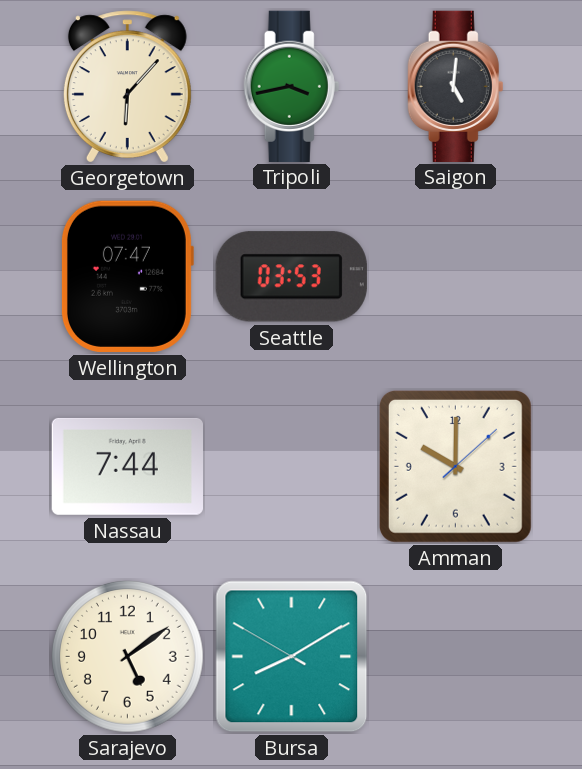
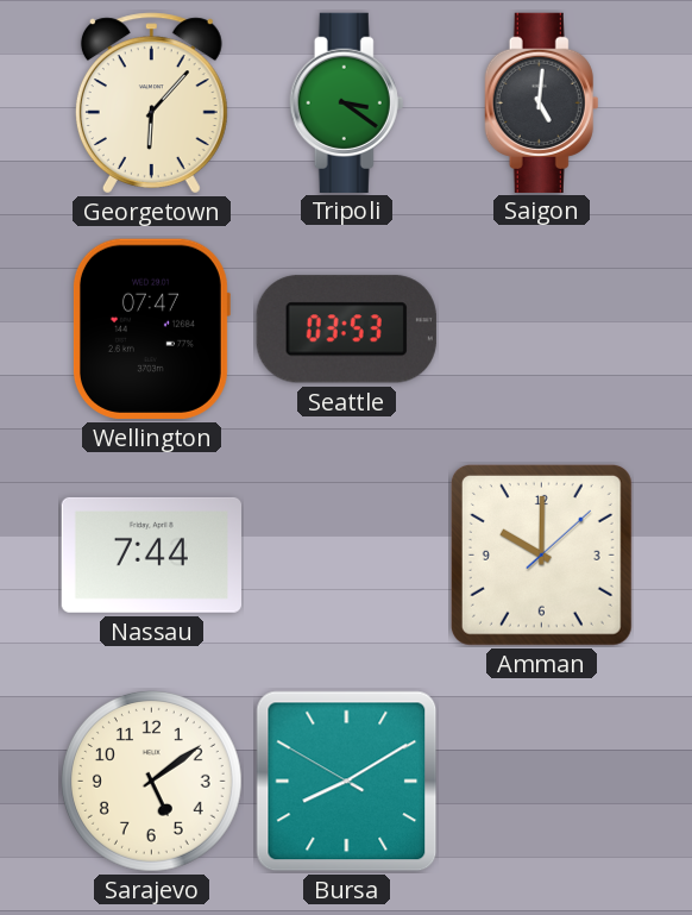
Tripoli: 3:43 -> 3:21 (347, 102)
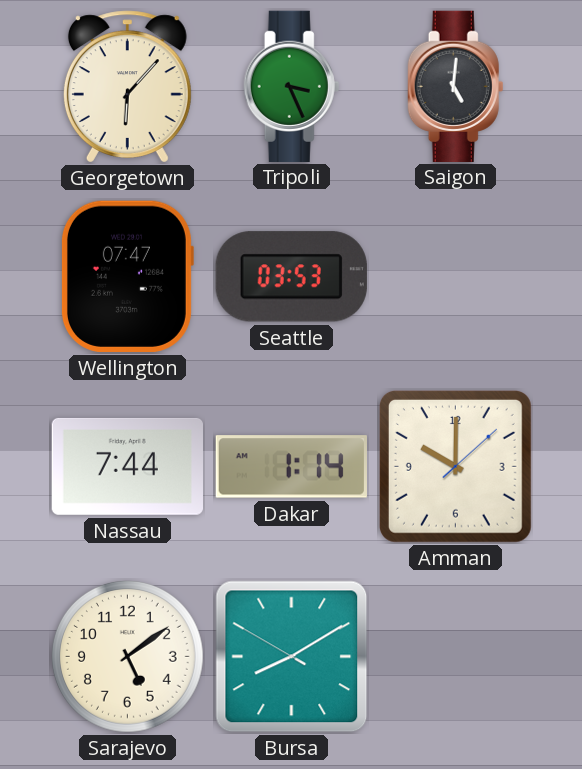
Tripoli: 3:21 -> 3:26 (292, 86)
Dakar: none -> 1:14 (291, 467)
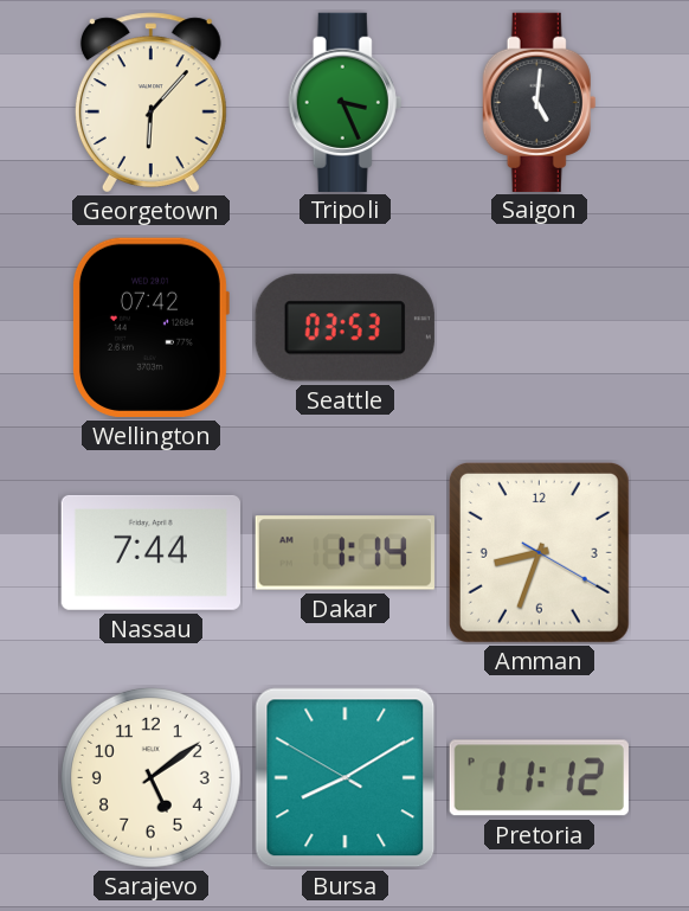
Wellington: 07:47 -> 07:42 (150, 327)
Amman: 10:00 -> 8:33 (539, 552)
Pretoria: none -> 11:12 (539, 778)
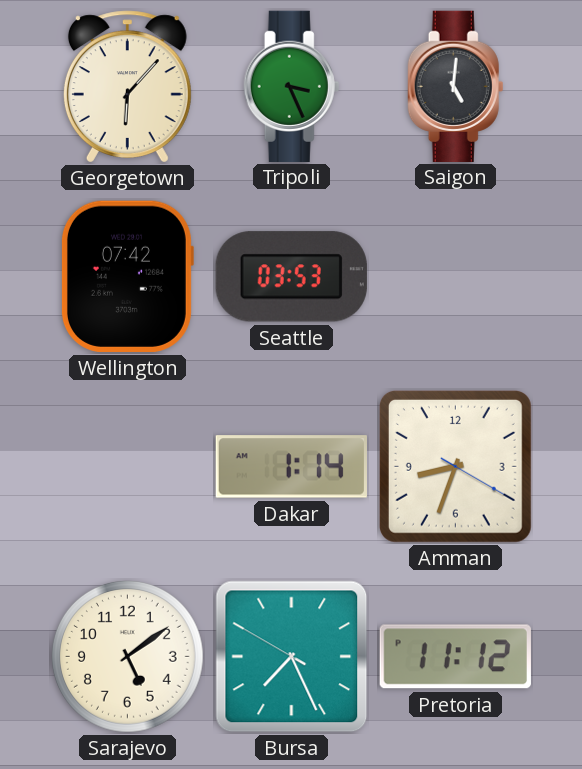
Nassau: 7:44 -> none (150, 552)
Bursa: 8:09 -> 7:25 (292, 657)
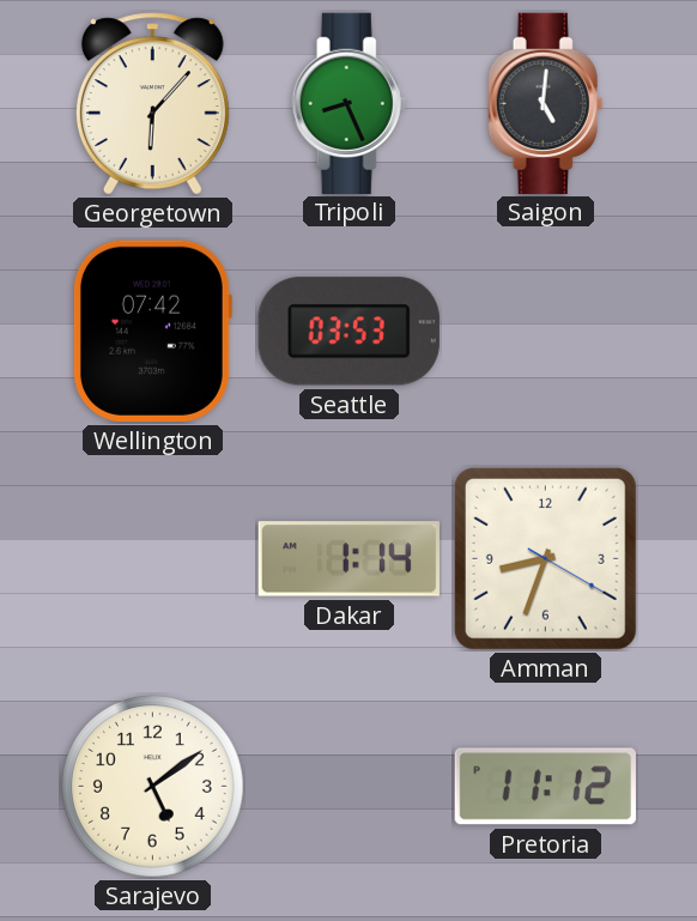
Tripoli: 3:26 -> 8:26 (350, 103)
Bursa: 7:25 -> none (292, 657)
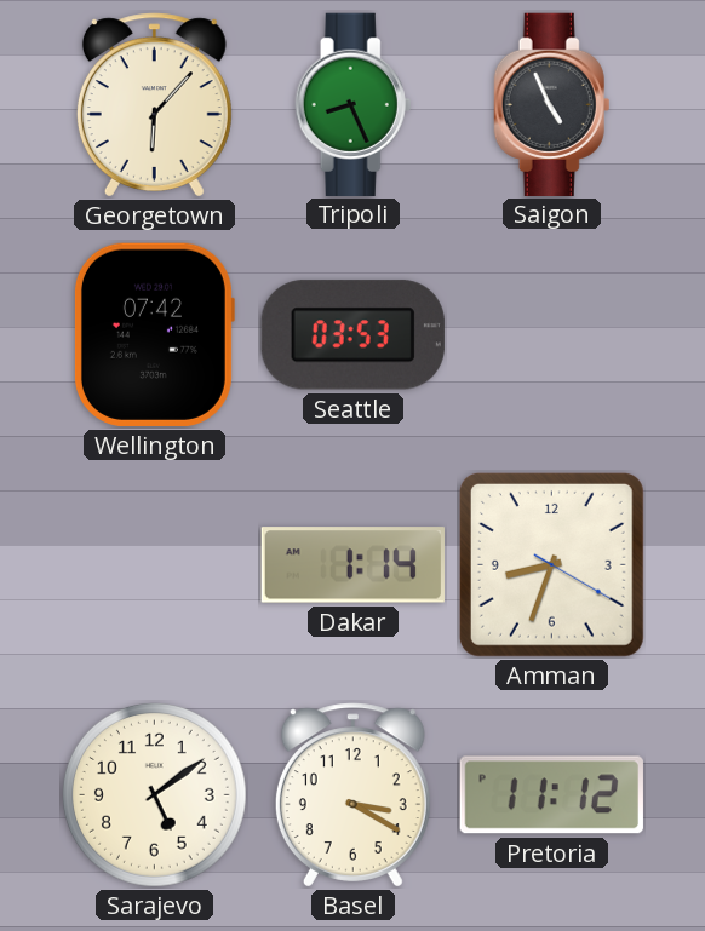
Saigon: 5:01 -> 4:56 (552, 104)
Basel: none -> 3:20 (352, 795)
